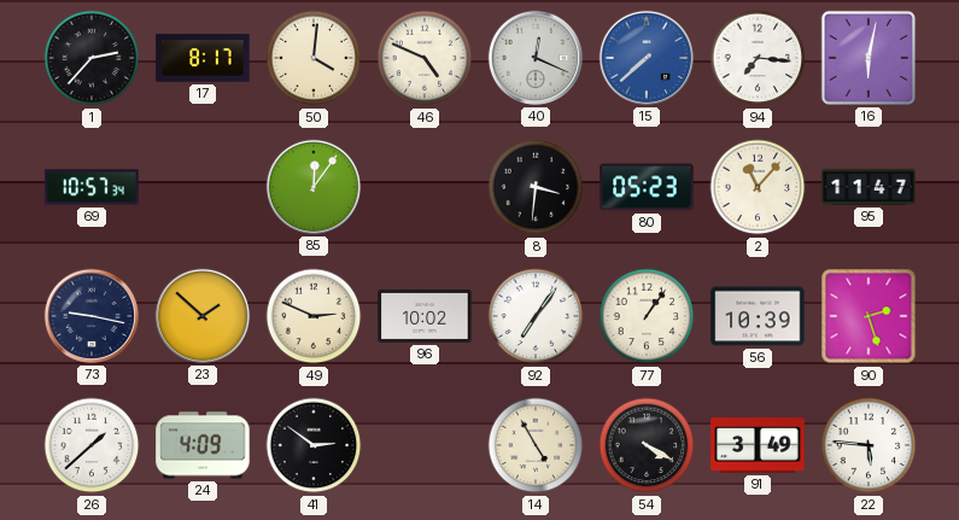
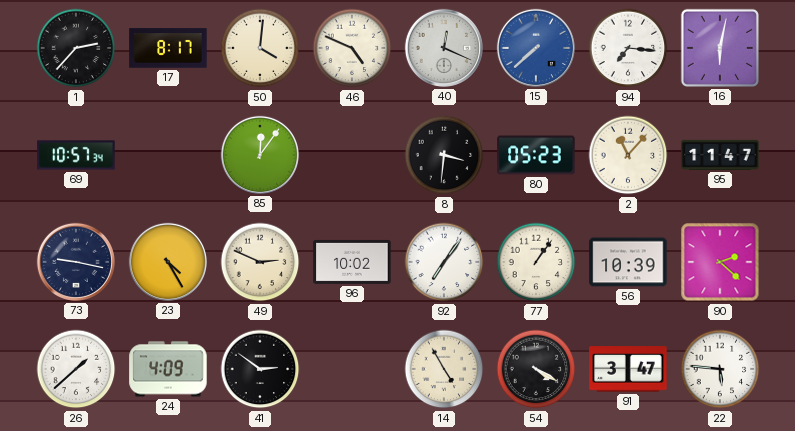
23: 1:52 -> 4:25 (168, 262)
90: 2:27 -> 2:22 (720, 262)
91: 3:49 -> 3:47 (628, 369)
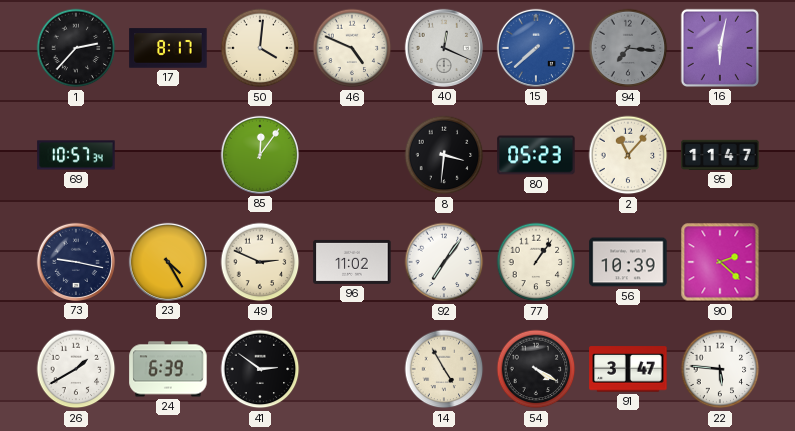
94 dial: white -> grey (628, 48)
96: 10:02 -> 11:02 (352, 262)
26: 1:38 -> 1:40 (76, 369)
24: 4:09 -> 6:39 (168, 369)
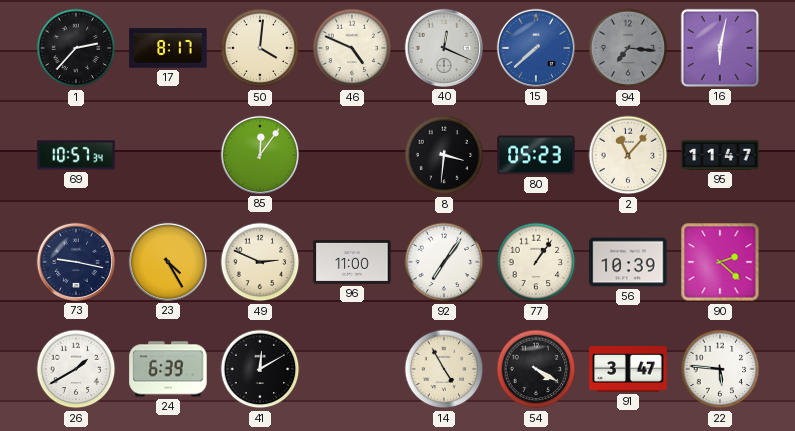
96: 11:02 -> 11:00 (352, 262)
41: 2:51 -> 12:10 (260, 369)
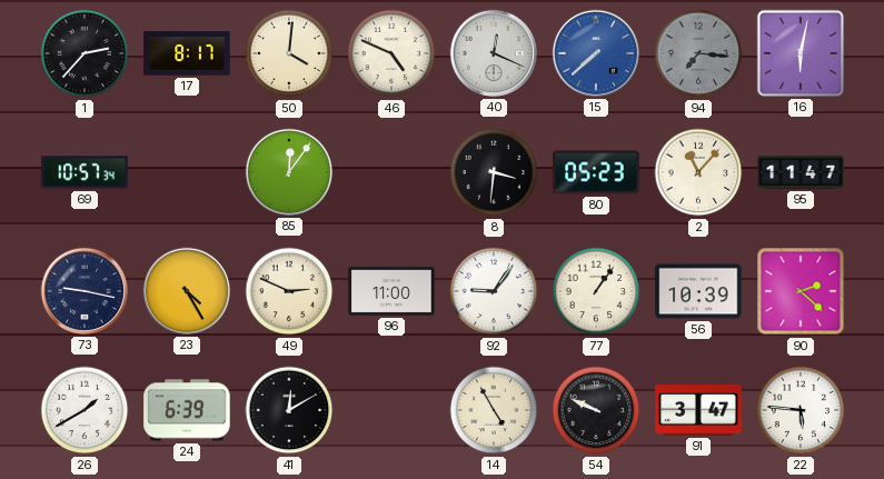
92: 7:06 -> 9:06 (494, 291)
54: 4:20 -> 9:49 (596, 410)
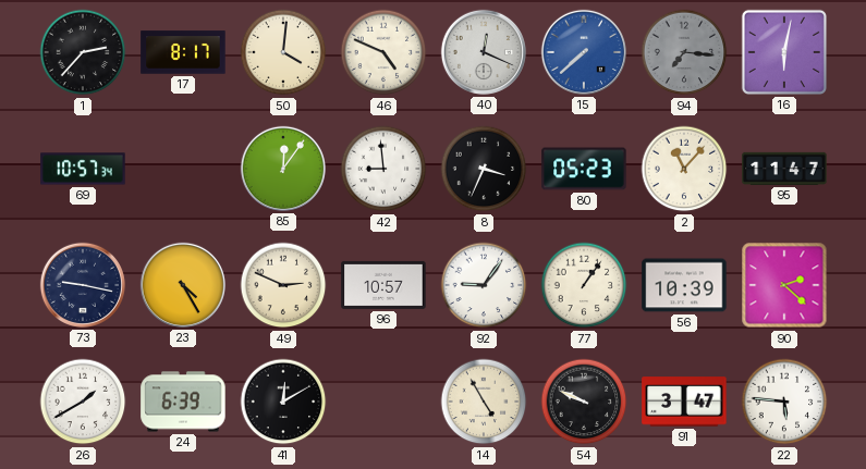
42: none -> 8:59 (383, 169)
8: 3:31 -> 3:34 (484, 169)
96: 11:00 -> 10:57 (383, 285)
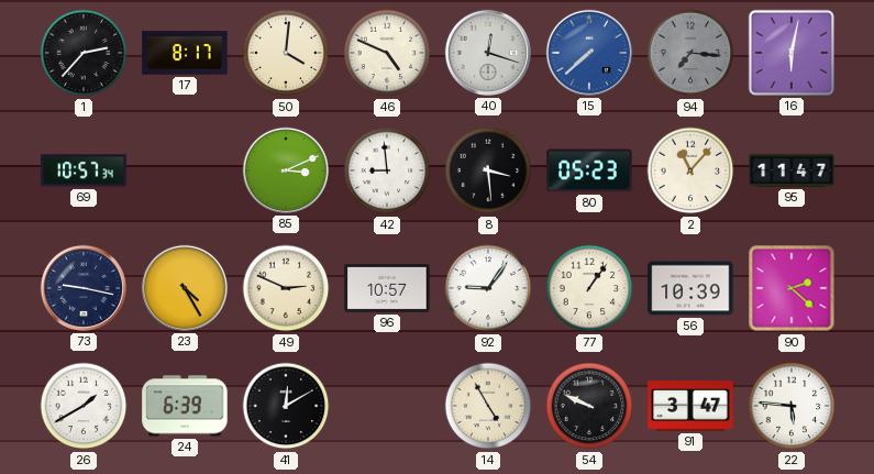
40: 12:19 -> 12:18 (488, 53)
85: 12:06 -> 3:11 (286, 170)
8: 3:34 -> 3:29 (488, 170)
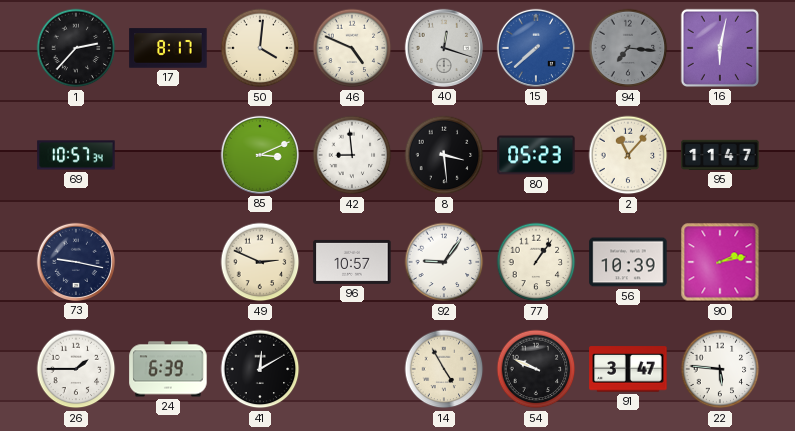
23: 4:25 -> none (185, 288)
90: 2:22 -> 2:13 (720, 262)
26: 1:40 -> 1:45 (76, 369)
